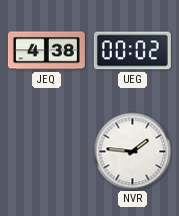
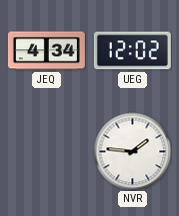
JEQ: 4:38 -> 4:34 (46, 51)
UEG: 00:02 -> 12:02 (132, 51)
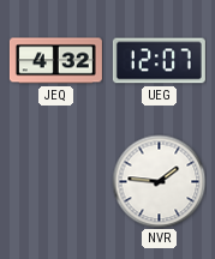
JEQ: 4:34 -> 4:32 (55, 61)
UEG: 12:02 -> 12:07 (159, 61)
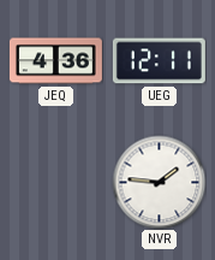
JEQ: 4:32 -> 4:36 (55, 61)
UEG: 12:07 -> 12:11 (159, 61)
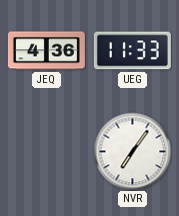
UEG: 12:11 -> 11:33 (132, 51)
NVR: 1:46 -> 7:06 (132, 151)
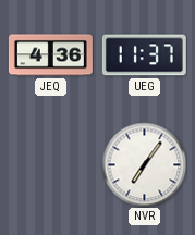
UEG: 11:33 -> 11:37 (144, 55)
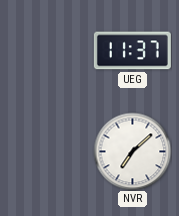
JEQ: 4:36 -> none (50, 55)
NVR: 7:06 -> 7:08 (132, 151)
